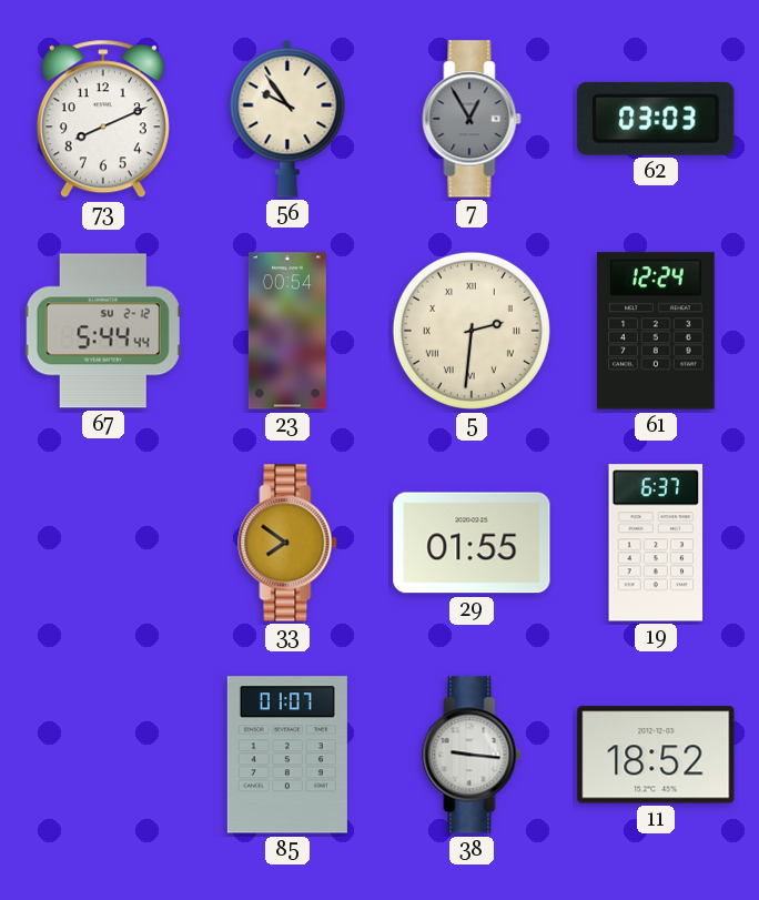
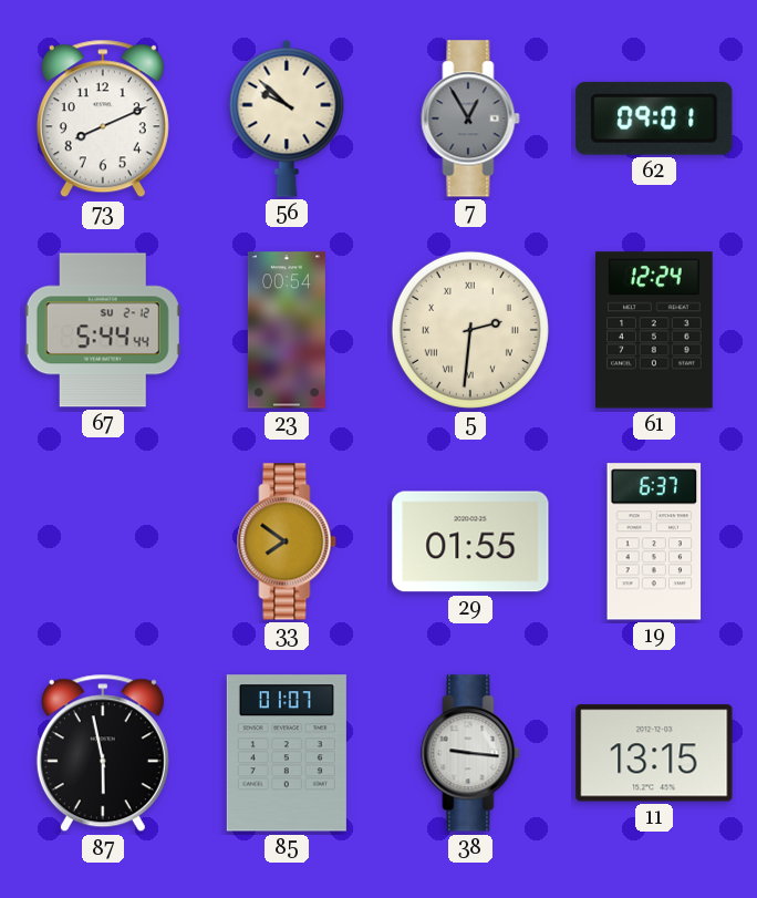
56: 9:54 -> 9:52 (287, 118)
62: 03:03 -> 09:01 (654, 118)
87: none -> 5:58 (103, 753)
11: 18:52 -> 13:15 (654, 753)
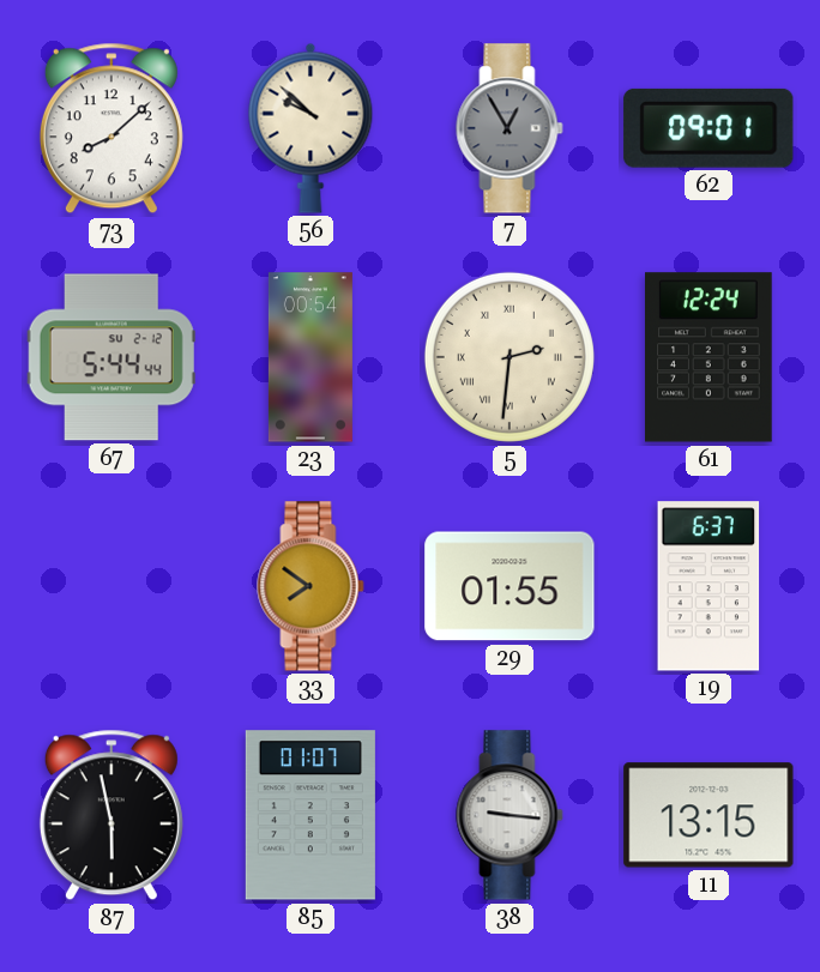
73: 8:11 -> 8:08 (111, 128)
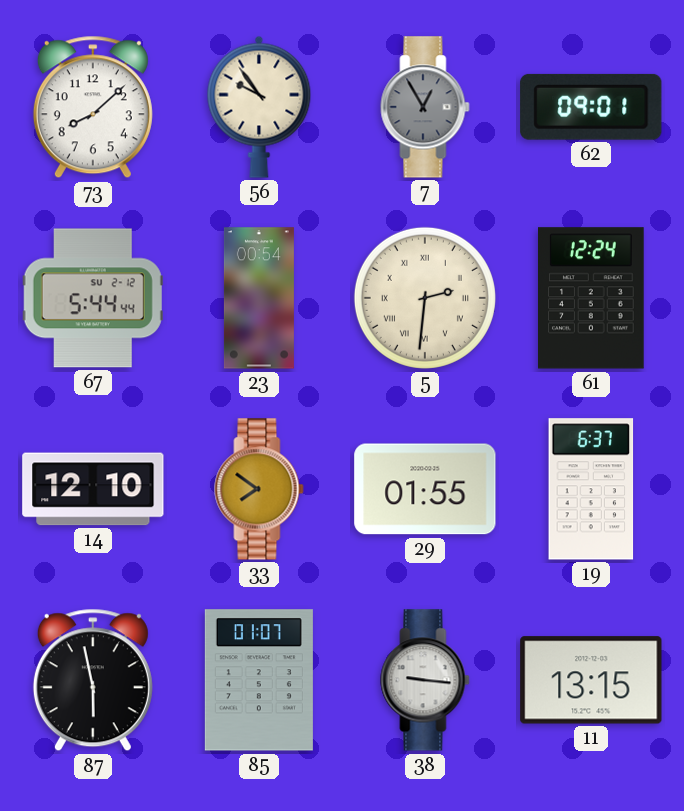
56: 9:52 -> 9:54 (259, 107)
14: none -> 12:10 (93, 489)
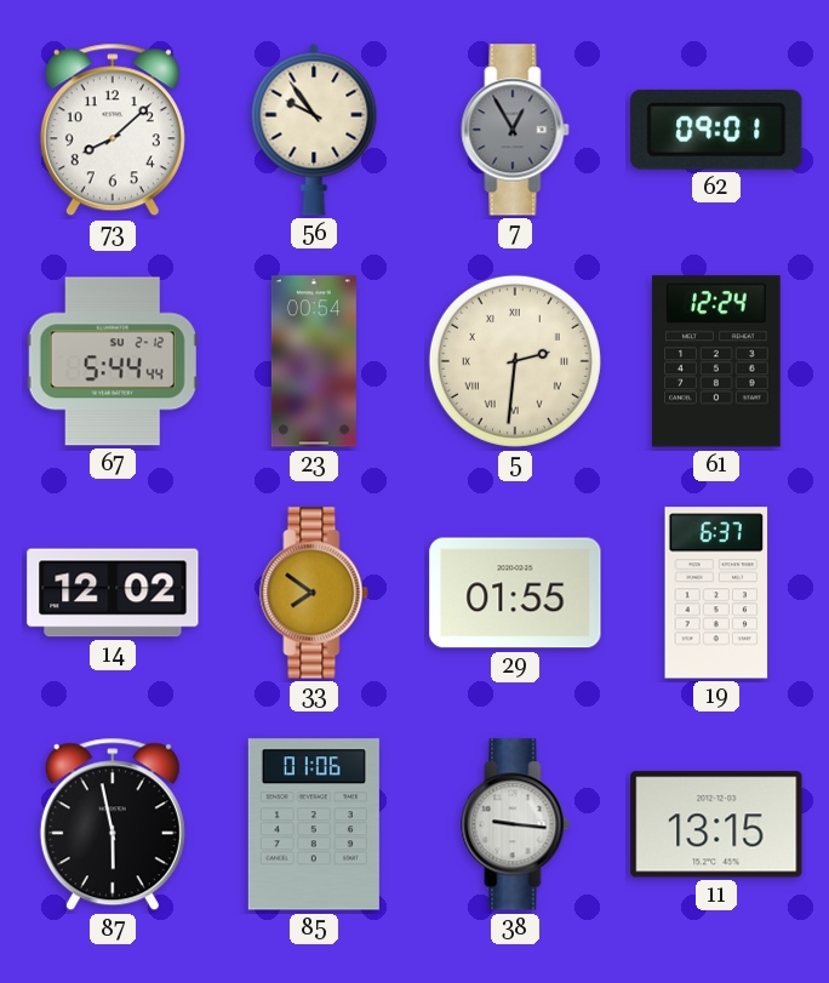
14: 12:10 -> 12:02 (113, 593)
85: 01:07 -> 01:06 (314, 824)
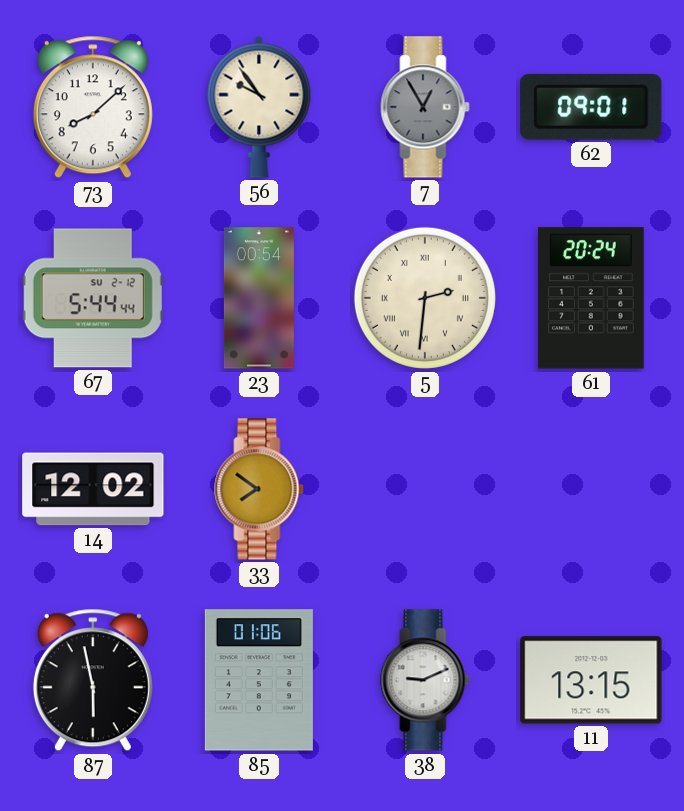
61: 12:24 -> 20:24 (592, 298)
29: 01:55 -> none (515, 593)
19: 6:37 -> none (716, 593)
38: 9:16 -> 9:11 (425, 680)
